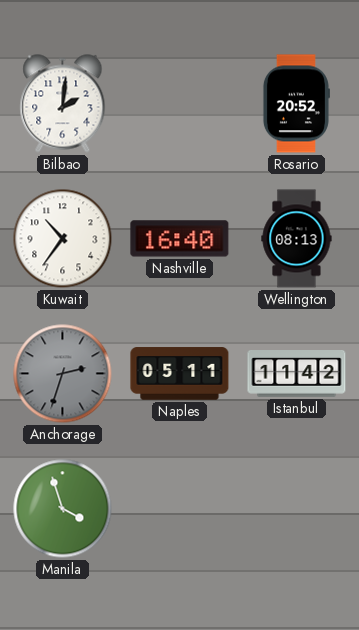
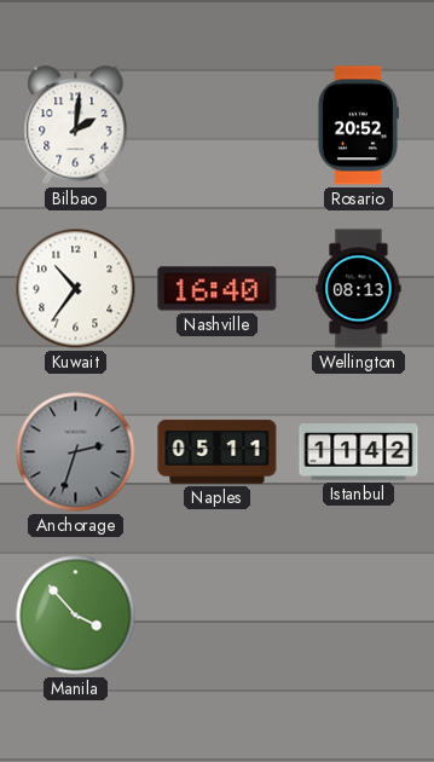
Manila: 3:57 -> 3:53 (76, 616)
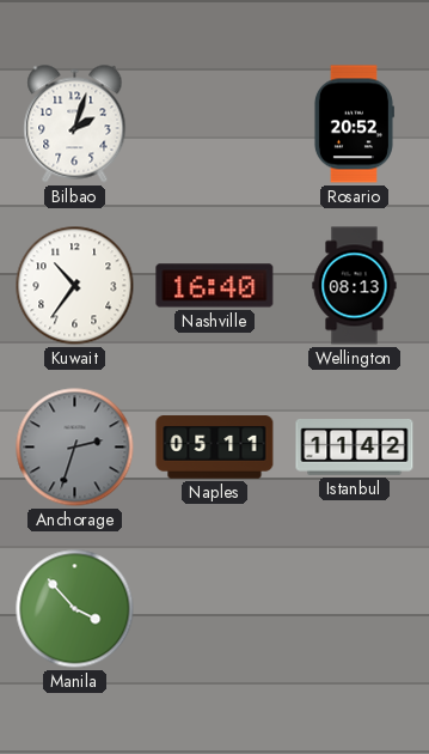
Bilbao: 2:01 -> 2:03 (75, 124)
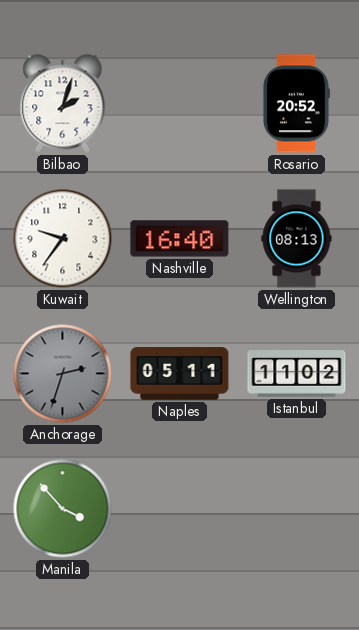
Kuwait: 10:36 -> 9:36 (63, 239)
Istanbul: 11:42 -> 11:02 (297, 374)
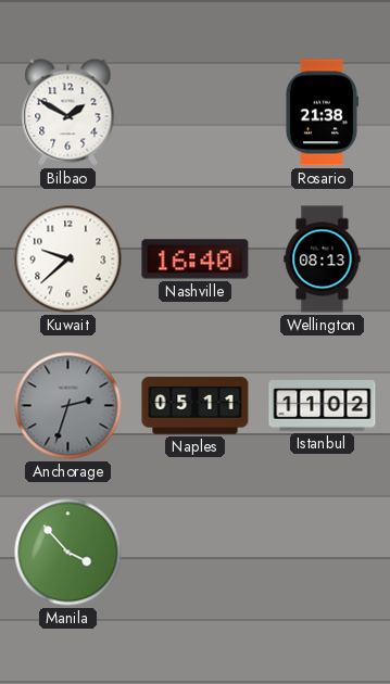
Bilbao: 2:03 -> 1:50 (68, 113)
Rosario: 20:52 -> 21:38 (322, 113)
Kuwait: 9:36 -> 9:38 (68, 259)
